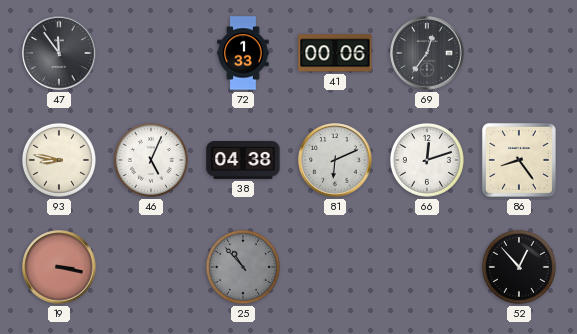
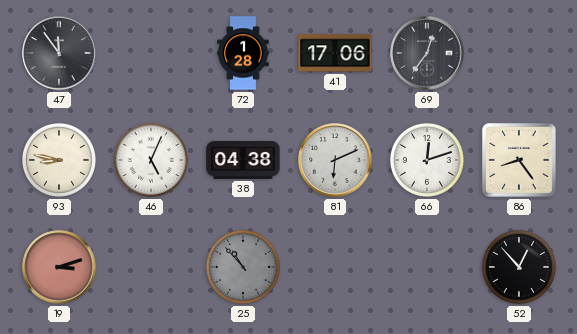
72: 1:33 -> 1:28 (243, 53)
41: 00:06 -> 17:06 (335, 53)
19: 3:17 -> 3:12 (59, 267)
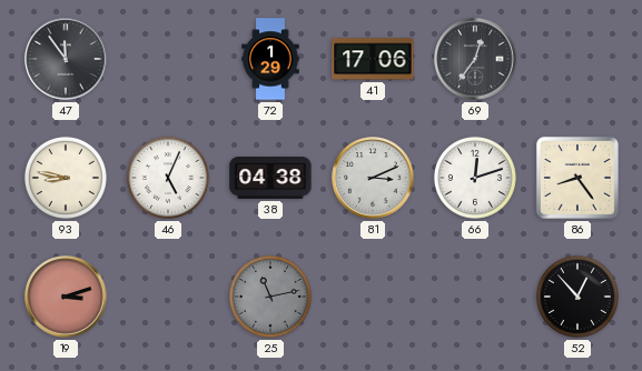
72: 1:28 -> 1:29 (270, 59)
81: 6:11 -> 3:11 (373, 178)
25: 10:53 -> 11:13 (270, 297)
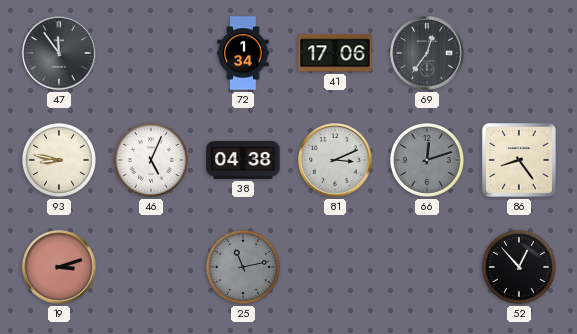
72: 1:29 -> 1:34 (243, 53)
66 dial: white -> grey (427, 160)
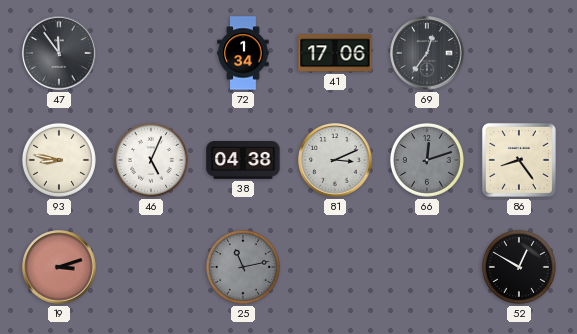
52: 12:53 -> 12:50 (519, 267)
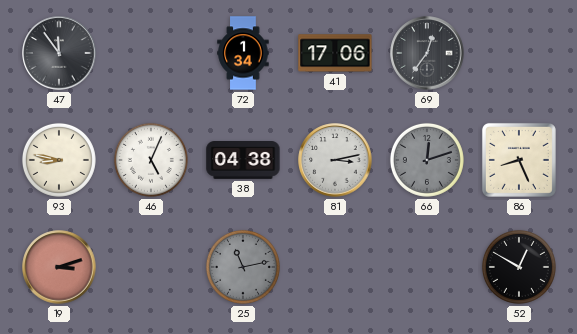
81: 3:11 -> 3:13 (335, 160)
86: 8:24 -> 8:26 (519, 160)
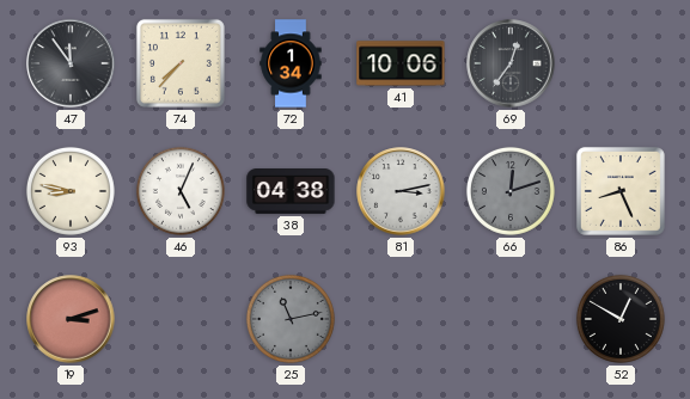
74: none -> 7:37 (181, 63)
41: 17:06 -> 10:06 (401, 63)
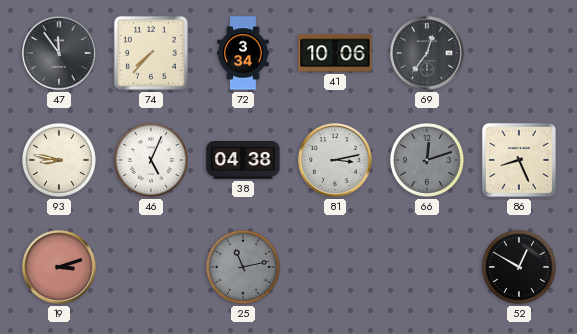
72: 1:34 -> 3:34 (243, 53)
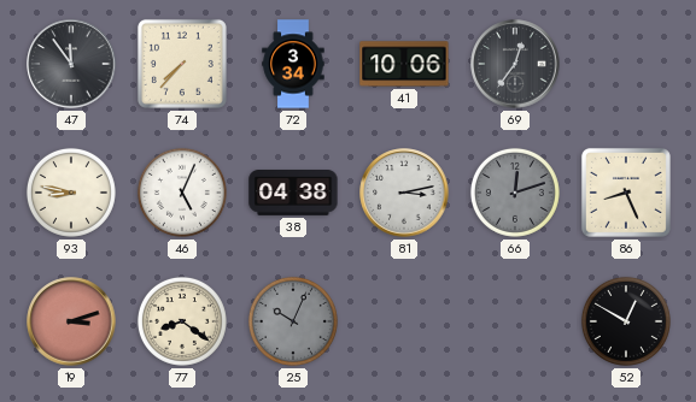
77: none -> 8:21 (182, 321)
25: 11:13 -> 10:04 (293, 321)
